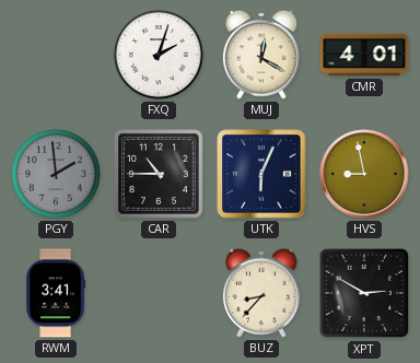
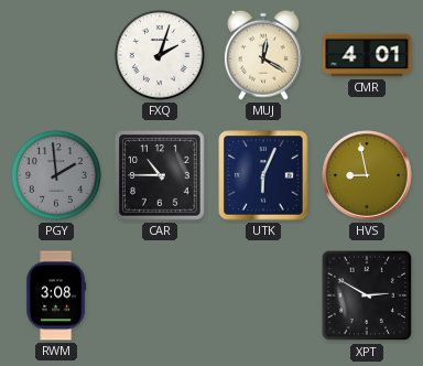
RWM: 3:41 -> 3:08 (56, 295)
BUZ: 8:37 -> none (261, 293)
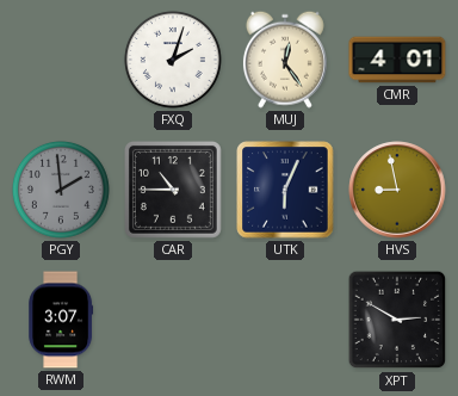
MUJ: 12:20 -> 12:24 (285, 60)
RWM: 3:08 -> 3:07 (61, 320)
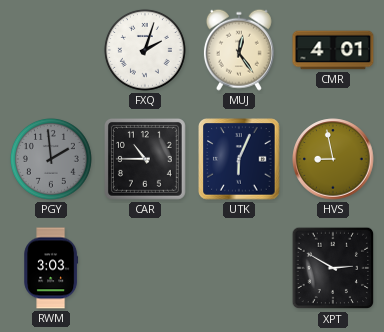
RWM: 3:07 -> 3:03 (51, 268)
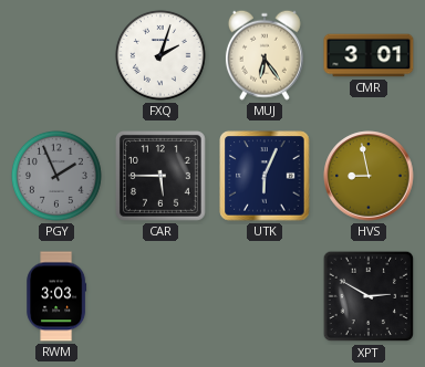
MUJ: 12:24 -> 6:24 (265, 55)
CMR: 4:01 -> 3:01 (369, 55)
PGY: 1:59 -> 1:56 (56, 176)
CAR: 10:45 -> 5:45 (160, 176)
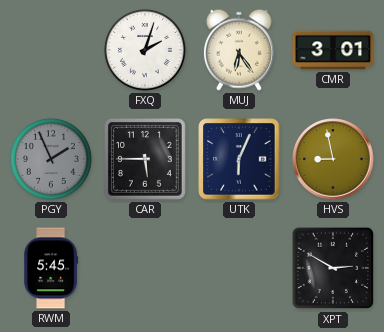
RWM: 3:03 -> 5:45 (51, 268)
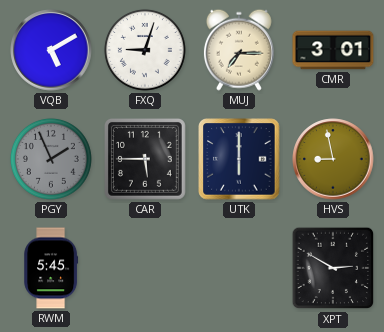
VQB: none -> 5:10 (51, 50)
FXQ: 2:03 -> 9:03 (145, 50)
MUJ: 6:24 -> 7:15 (239, 50)
UTK: 6:04 -> 6:00 (239, 159)
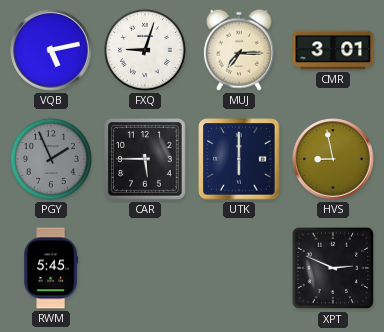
VQB: 5:10 -> 5:13 (51, 50)
XPT: 2:50 -> 2:49 (333, 268)
